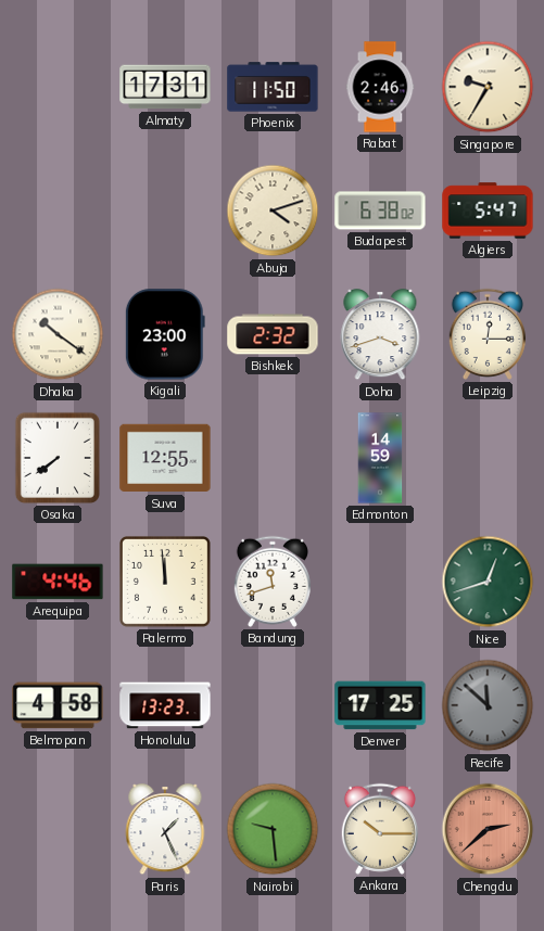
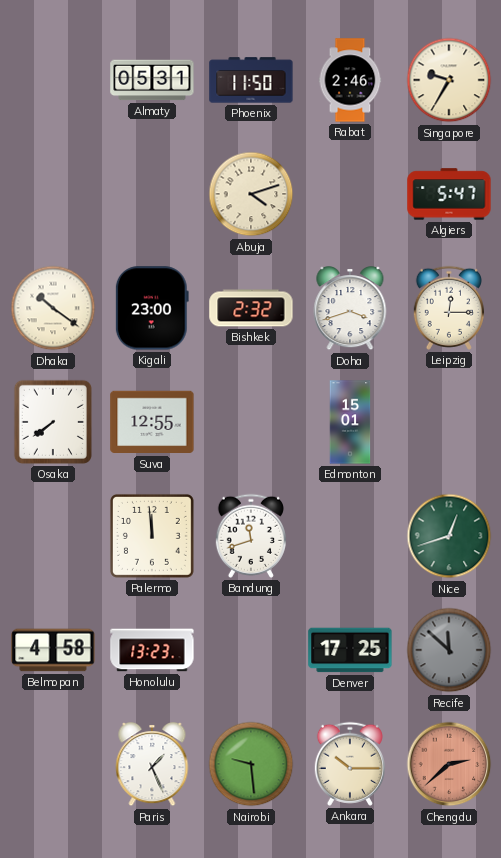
Almaty: 17:31 -> 05:31 (152, 80)
Budapest: 6:38 -> none (380, 211)
Edmonton: 14:59 -> 15:01 (350, 422)
Arequipa: 4:46 -> none (58, 582)
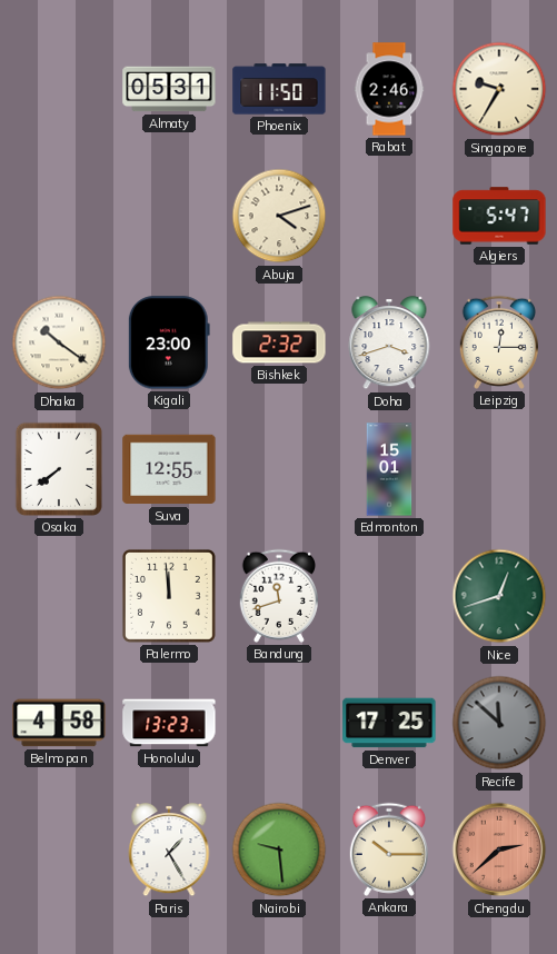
Paris: 1:26 -> 1:25 (169, 851)
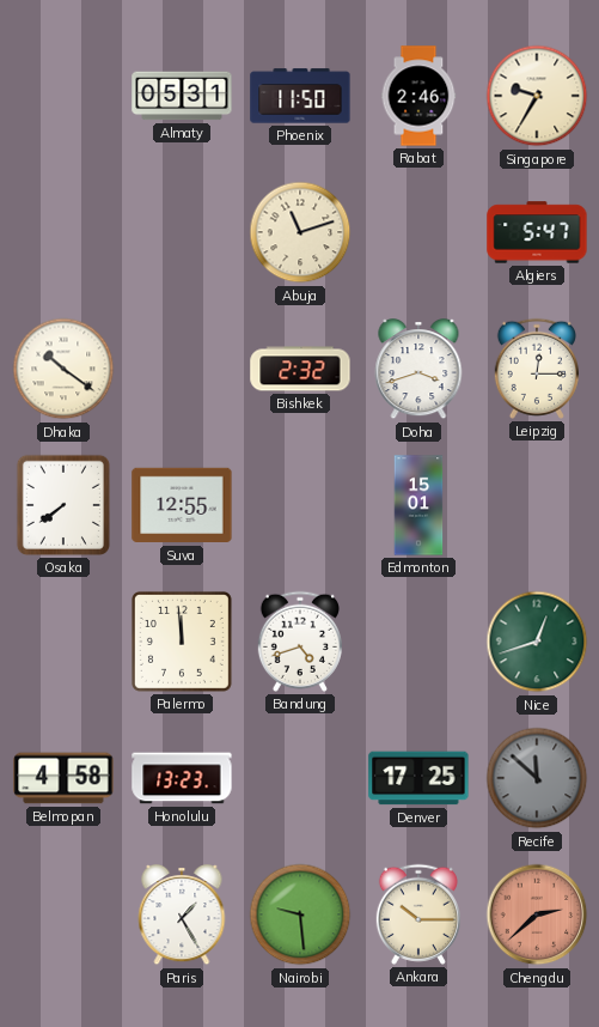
Abuja: 4:12 -> 11:12 (300, 232)
Kigali: 23:00 -> none (169, 342)
Bandung: 11:42 -> 4:42 (300, 642)
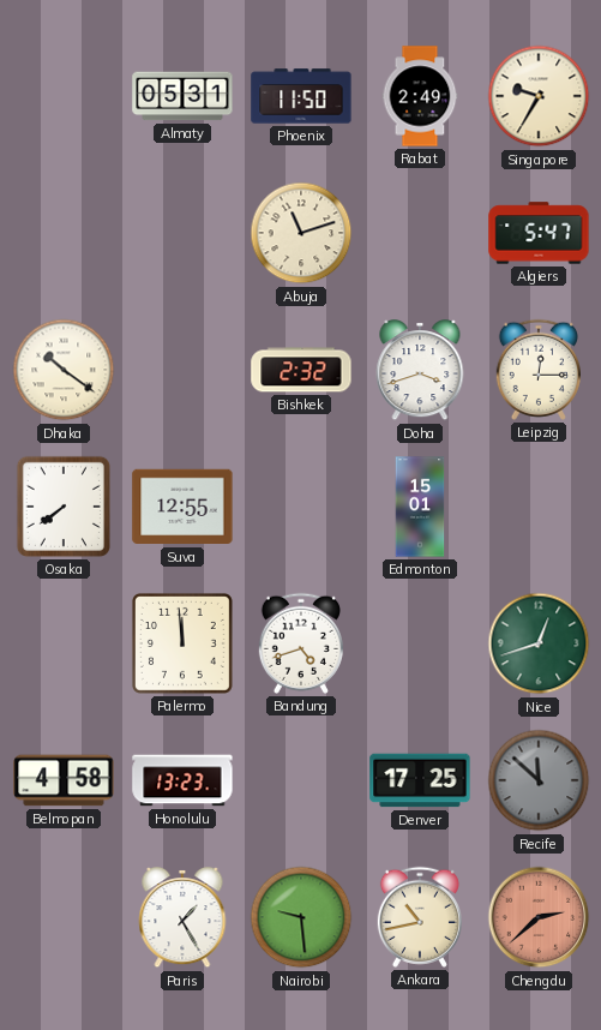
Rabat: 2:46 -> 2:49 (420, 96)
Ankara: 10:15 -> 10:43 (420, 917)
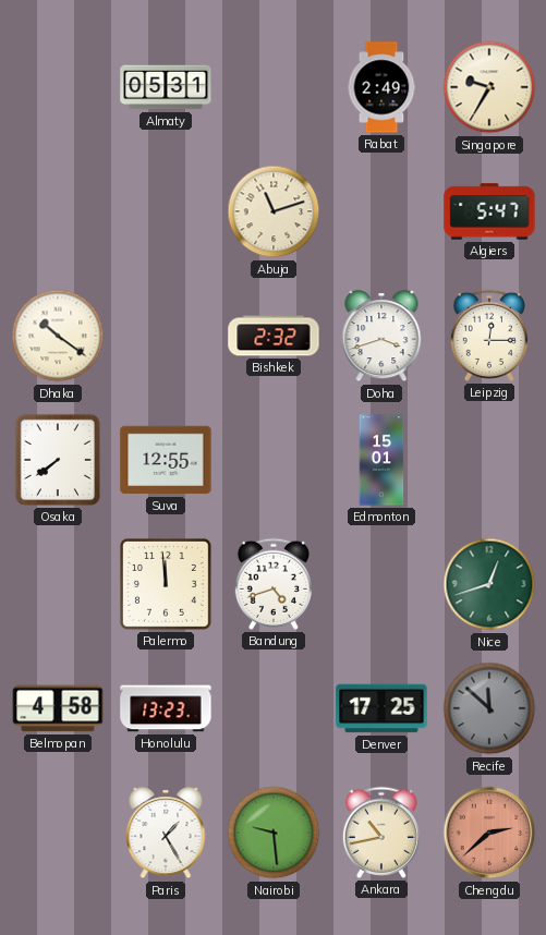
Phoenix: 11:50 -> none (301, 96)
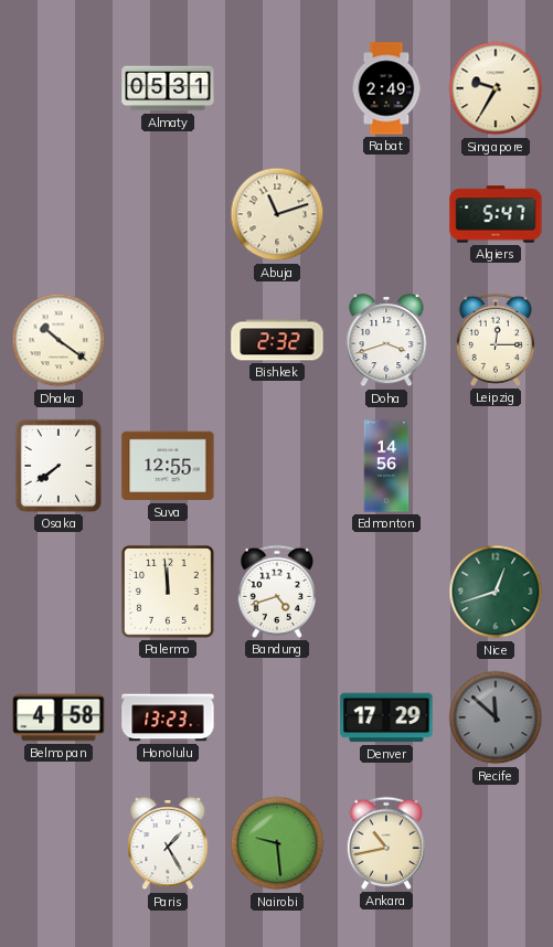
Edmonton: 15:01 -> 14:56 (386, 466)
Denver: 17:25 -> 17:29 (386, 717)
Chengdu: 2:38 -> none (489, 833)
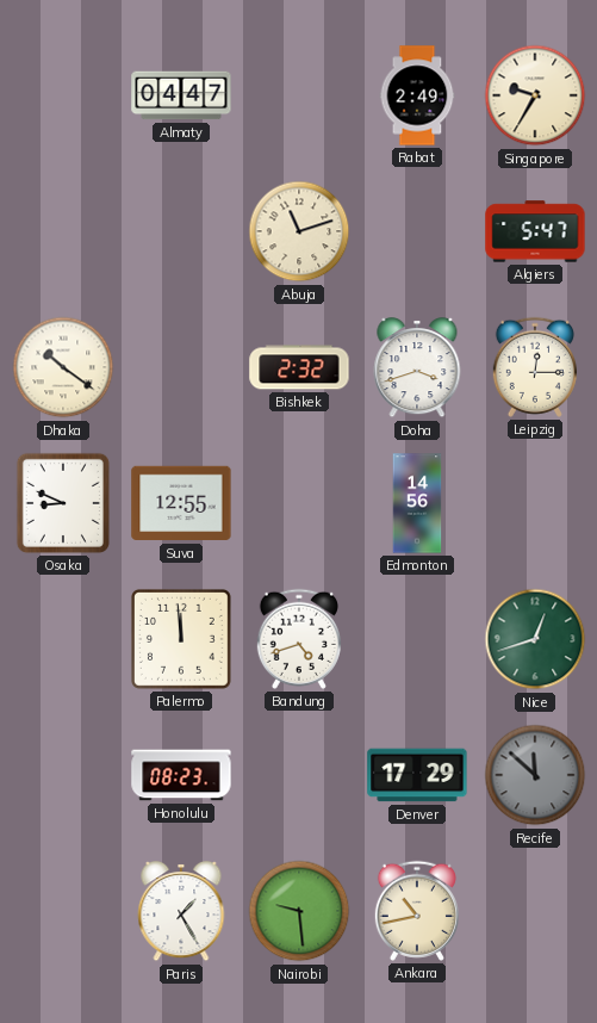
Almaty: 05:31 -> 04:47 (181, 95)
Osaka: 7:39 -> 8:49 (63, 503)
Belmopan: 4:58 -> none (59, 717)
Honolulu: 13:23 -> 08:23 (181, 775)
